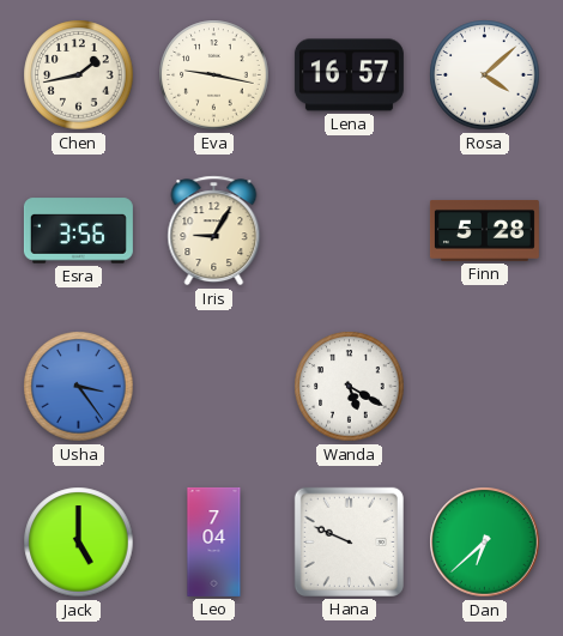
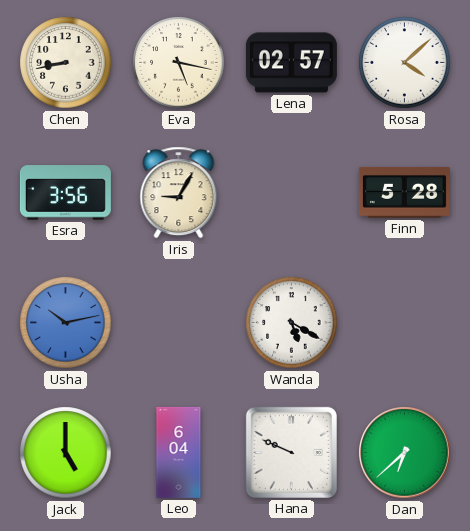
Chen: 1:43 -> 8:43 (66, 63)
Eva: 9:17 -> 5:17 (179, 63)
Lena: 16:57 -> 02:57 (291, 63)
Usha: 3:24 -> 10:13 (66, 323)
Leo: 7:04 -> 6:04 (179, 452)
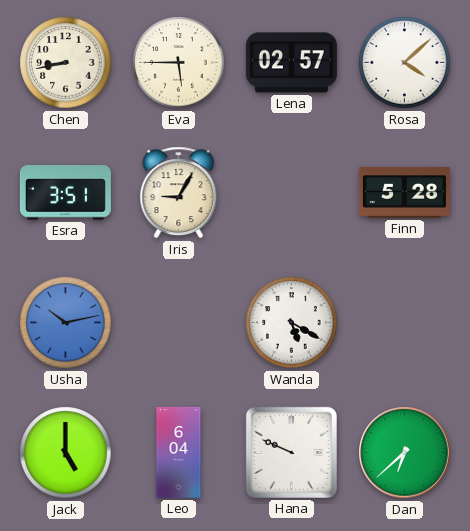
Eva: 5:17 -> 5:45 (179, 63)
Esra: 3:56 -> 3:51 (65, 193)
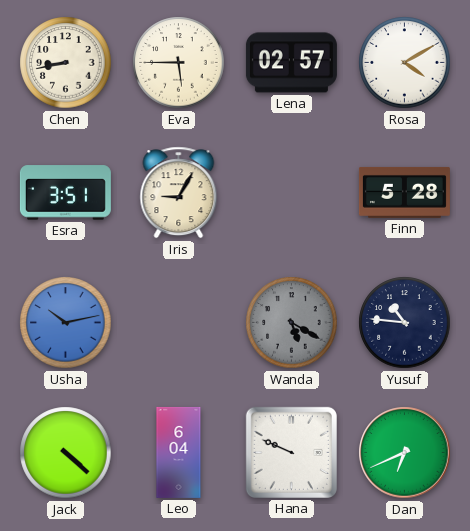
Rosa: 4:08 -> 4:10 (405, 63)
Wanda dial: white -> grey (292, 323)
Yusuf: none -> 10:46 (405, 323)
Jack: 5:00 -> 4:22 (66, 453)
Dan: 6:38 -> 6:41 (405, 453)
